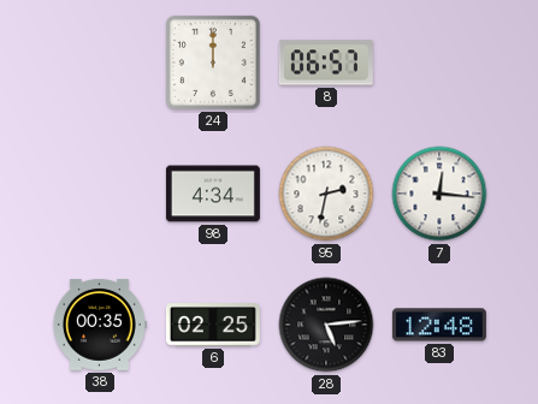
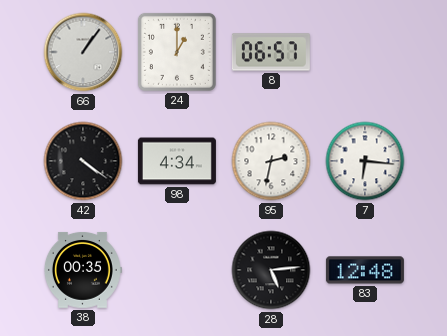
66: none -> 1:06 (83, 52)
24: 12:00 -> 1:00 (177, 52)
42: none -> 4:21 (83, 161)
7: 12:16 -> 6:16 (365, 161)
6: 02:25 -> none (213, 325)
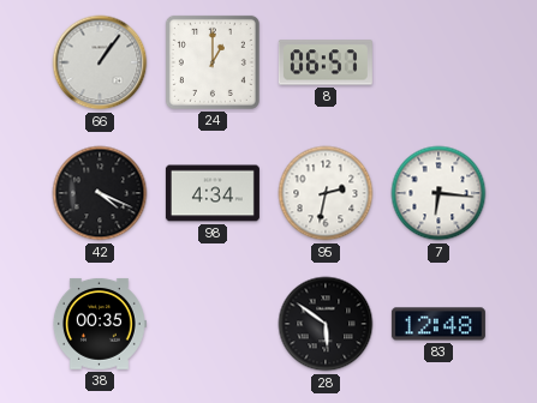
42: 4:21 -> 4:19 (100, 193)
28: 5:14 -> 5:51 (326, 324)
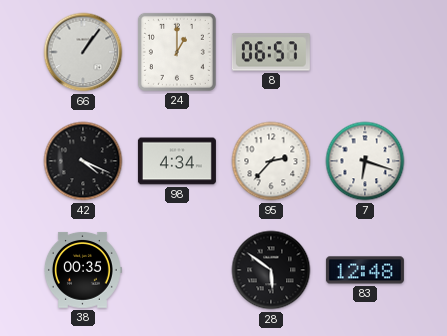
95: 2:32 -> 2:37 (271, 161)
7: 6:16 -> 6:18 (365, 161)
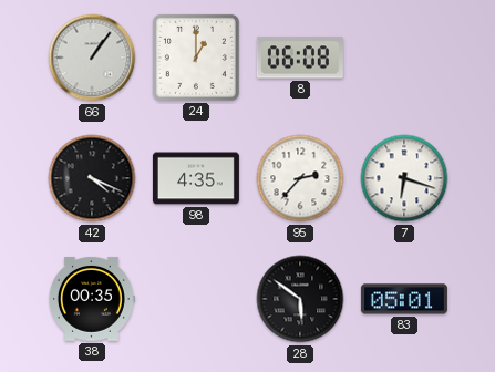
8: 06:57 -> 06:08 (300, 58)
98: 4:34 -> 4:35 (196, 178)
83: 12:48 -> 05:01 (404, 299)
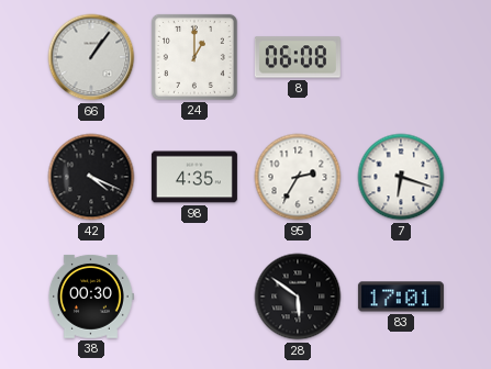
95: 2:37 -> 2:35 (298, 177)
38: 00:35 -> 00:30 (90, 297)
83: 05:01 -> 17:01 (401, 297)
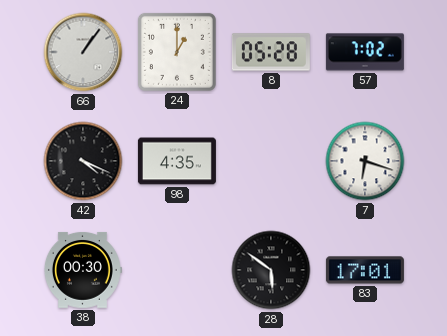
8: 06:08 -> 05:28 (271, 52)
57: none -> 7:02 (365, 52)
95: 2:35 -> none (298, 177)
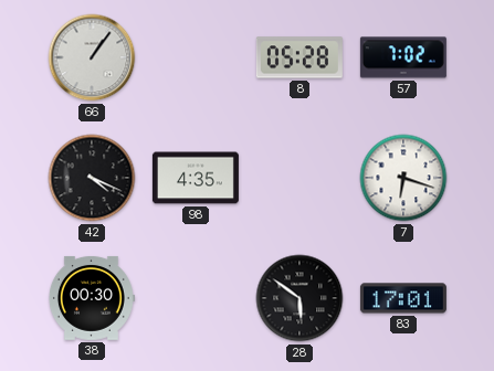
24: 1:00 -> none (177, 52)
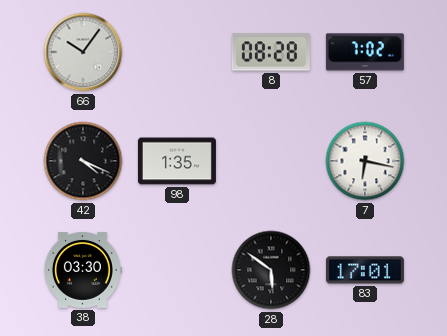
66: 1:06 -> 10:06 (83, 52)
8: 05:28 -> 08:28 (271, 52)
98: 4:35 -> 1:35 (177, 161)
7: 6:18 -> 6:17 (365, 161)
38: 00:30 -> 03:30 (82, 270)
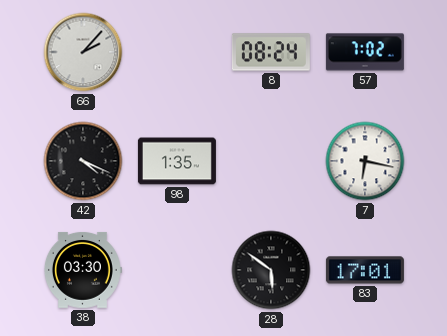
66: 10:06 -> 2:07 (83, 52)
8: 08:28 -> 08:24 (271, 52)
